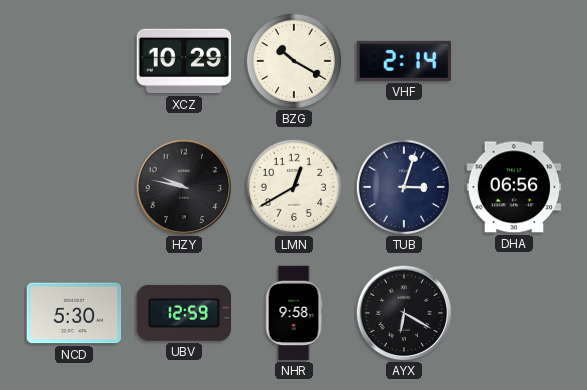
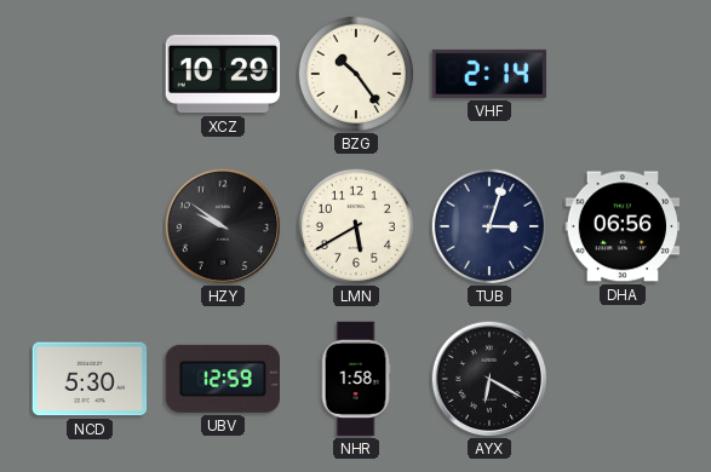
BZG: 10:20 -> 10:24 (355, 73)
HZY: 9:47 -> 9:51 (223, 226)
LMN: 12:40 -> 5:40 (355, 225)
NHR: 9:58 -> 1:58 (356, 379)
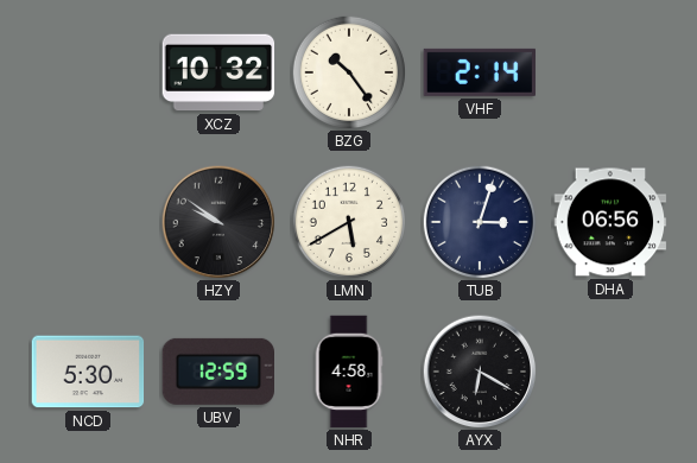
XCZ: 10:29 -> 10:32 (218, 72)
NHR: 1:58 -> 4:58 (349, 372)
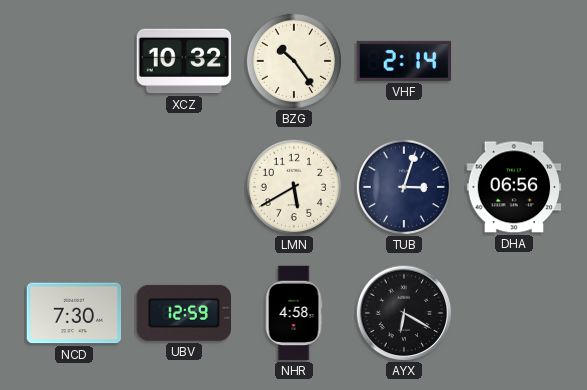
HZY: 9:51 -> none (218, 222)
NCD: 5:30 -> 7:30 (74, 313)
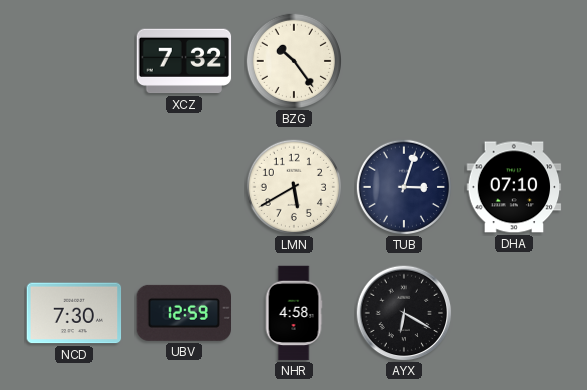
XCZ: 10:32 -> 7:32 (184, 61)
VHF: 2:14 -> none (404, 61)
DHA: 06:56 -> 07:10 (514, 187)
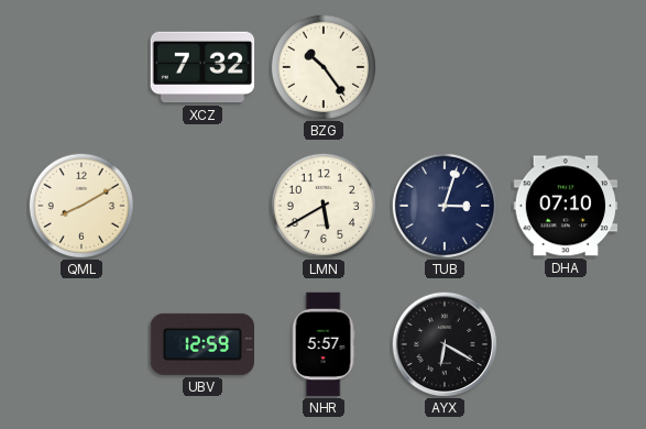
QML: none -> 8:10 (80, 205)
NCD: 7:30 -> none (74, 313)
NHR: 4:58 -> 5:57 (324, 344)
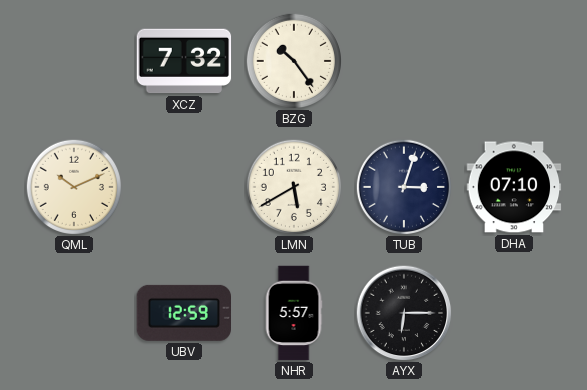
QML: 8:10 -> 10:11 (73, 186)
AYX: 6:20 -> 6:15 (404, 313)
